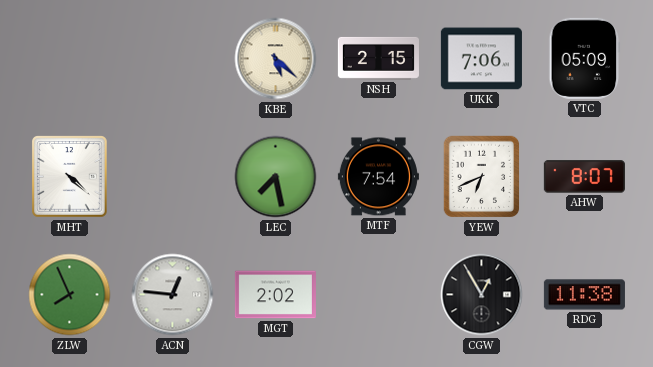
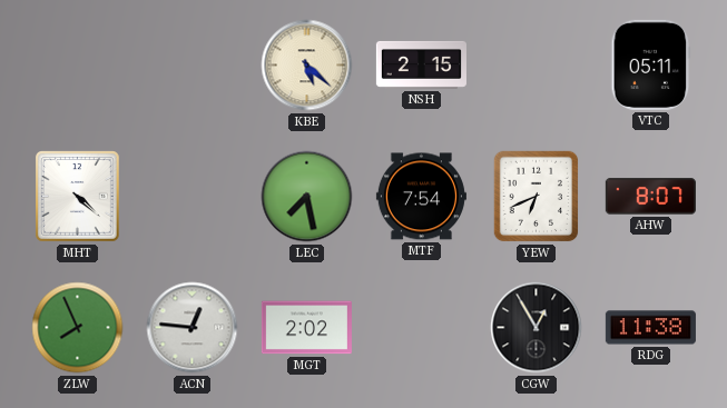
UKK: 7:06 -> none (481, 59)
VTC: 05:09 -> 05:11 (651, 64)
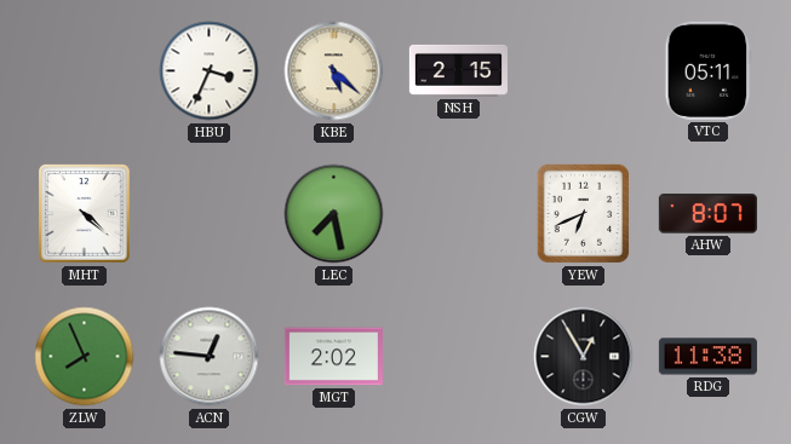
HBU: none -> 3:34 (210, 71)
MTF: 7:54 -> none (421, 197)
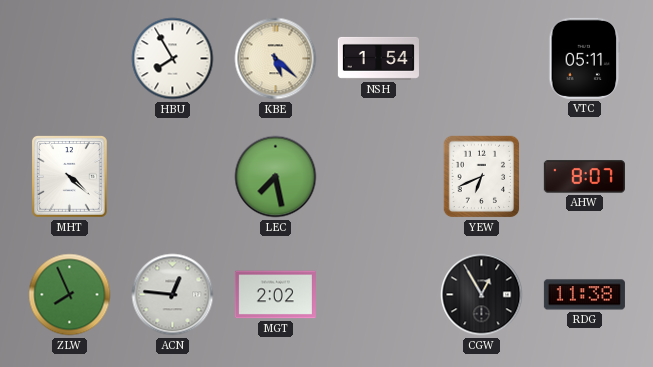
HBU: 3:34 -> 7:55 (173, 59)
NSH: 2:15 -> 1:54 (378, 58)
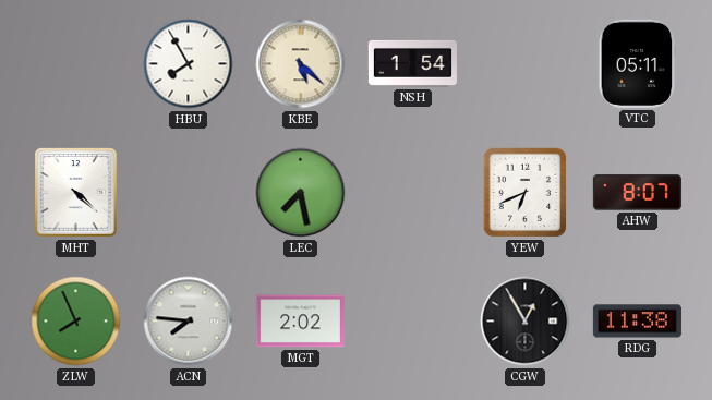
ACN: 12:46 -> 7:46 (189, 322)
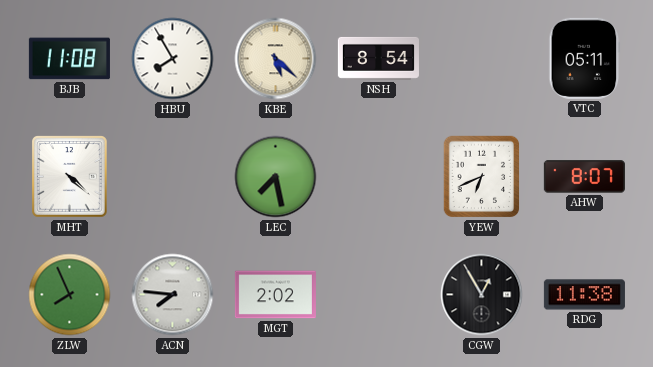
BJB: none -> 11:08 (69, 59)
NSH: 1:54 -> 8:54 (378, 58)
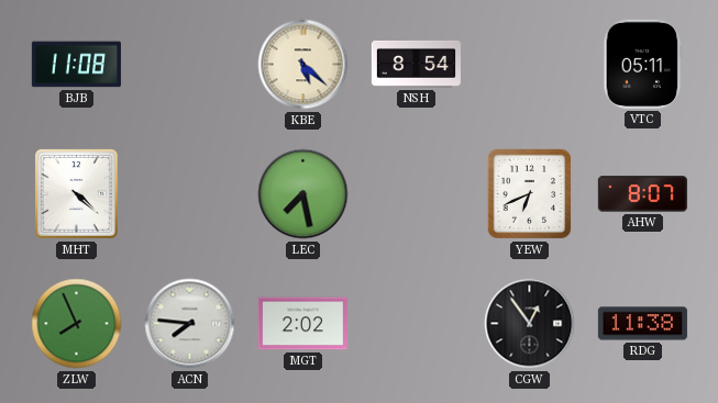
HBU: 7:55 -> none (173, 59)
CGW: 12:55 -> 12:54 (530, 324)
